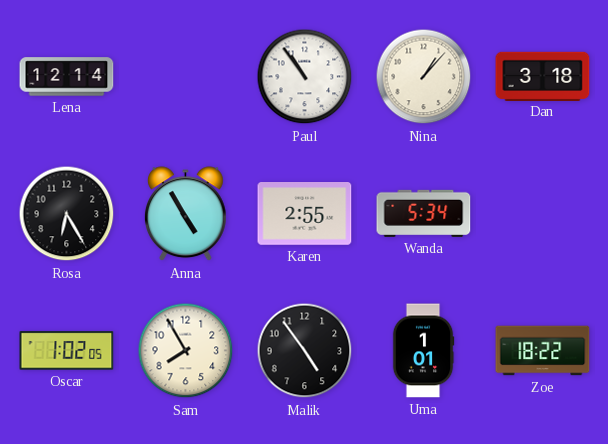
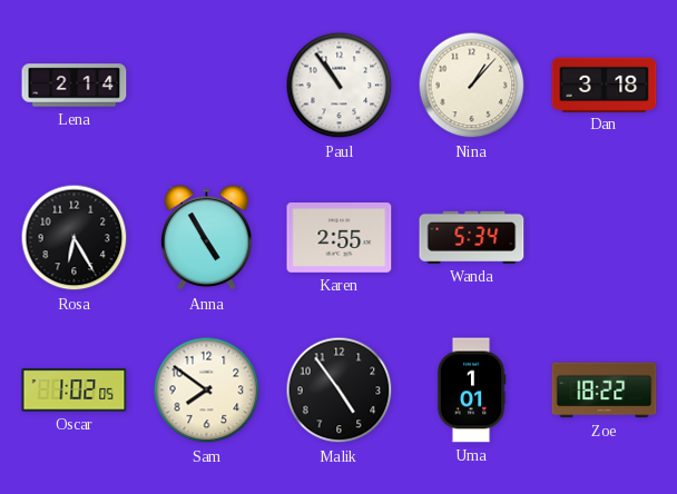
Lena: 12:14 -> 2:14 (75, 86)
Sam: 7:55 -> 7:51 (207, 391)
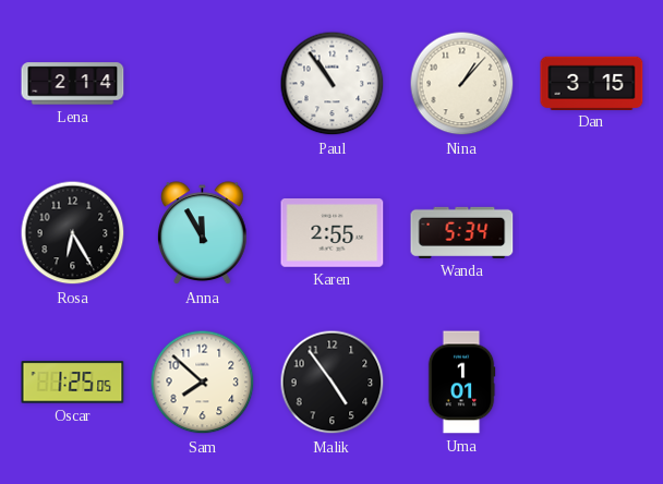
Dan: 3:18 -> 3:15 (592, 83)
Anna: 4:55 -> 11:55 (203, 233)
Oscar: 1:02 -> 1:25 (73, 383)
Sam: 7:51 -> 7:52 (203, 383)
Zoe: 18:22 -> none (605, 391)
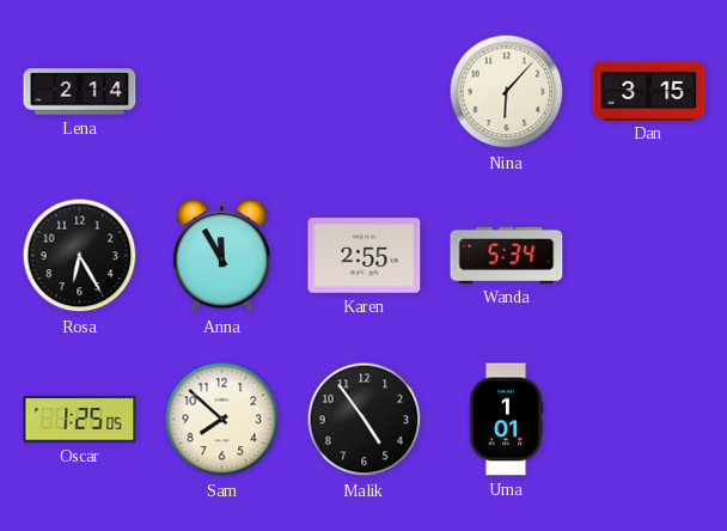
Paul: 10:54 -> none (333, 84)
Nina: 1:07 -> 6:07 (507, 92)
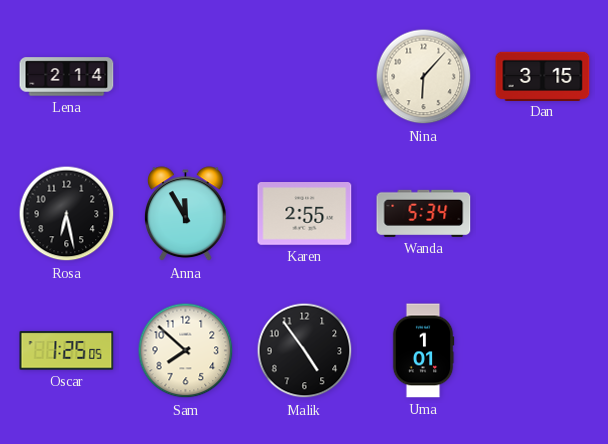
Rosa: 6:25 -> 6:28 (67, 214)
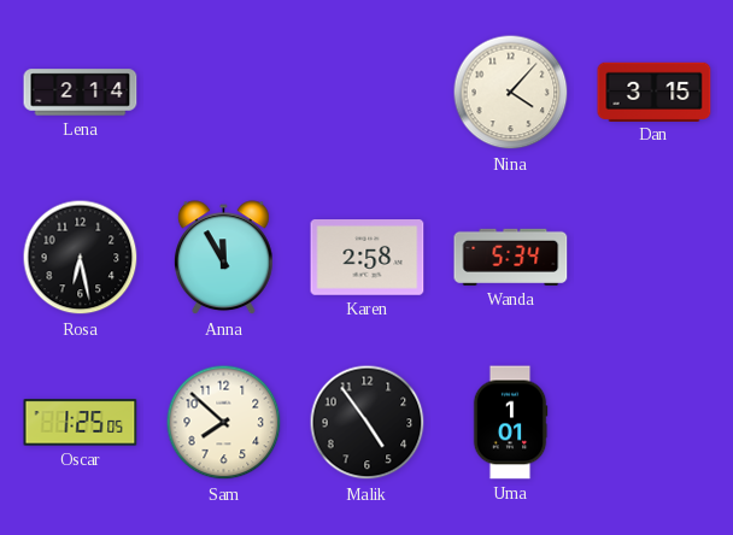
Nina: 6:07 -> 4:07 (511, 93)
Karen: 2:55 -> 2:58 (368, 258)
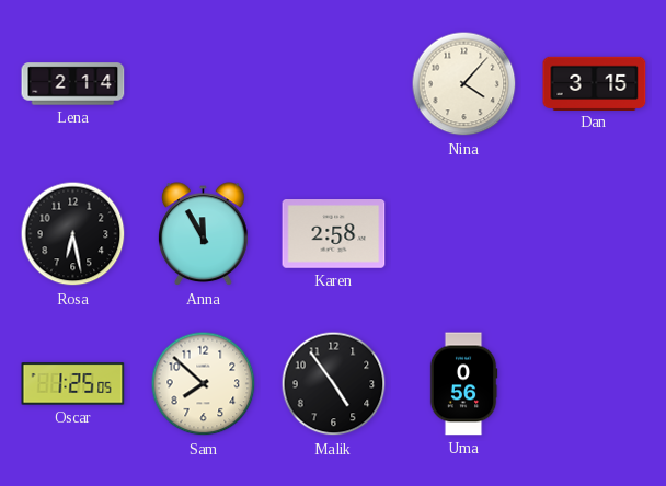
Wanda: 5:34 -> none (511, 257)
Uma: 1:01 -> 0:56 (463, 384)
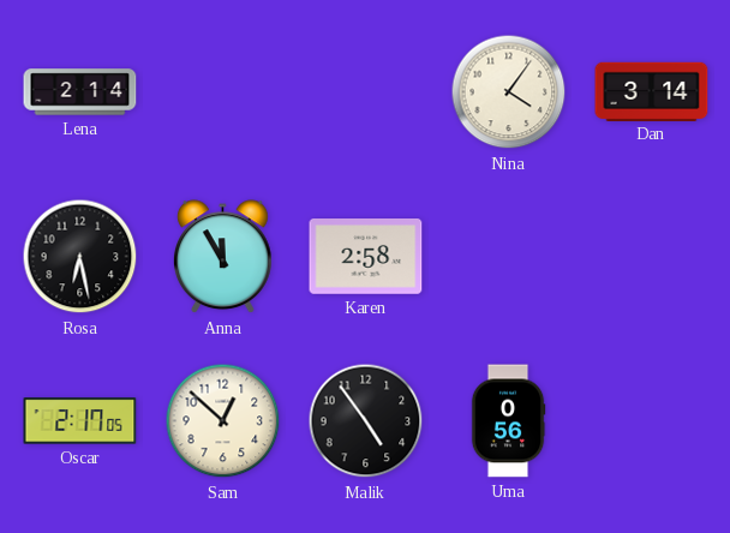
Nina: 4:07 -> 4:06 (509, 92)
Dan: 3:15 -> 3:14 (652, 91)
Oscar: 1:25 -> 2:17 (80, 421)
Sam: 7:52 -> 12:52 (223, 421)
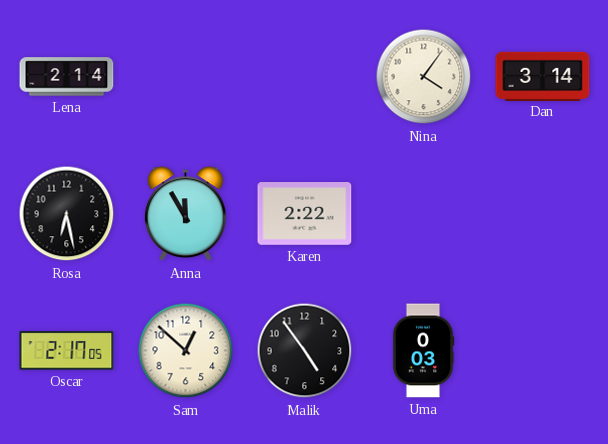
Karen: 2:58 -> 2:22 (305, 214)
Uma: 0:56 -> 0:03 (423, 351)
